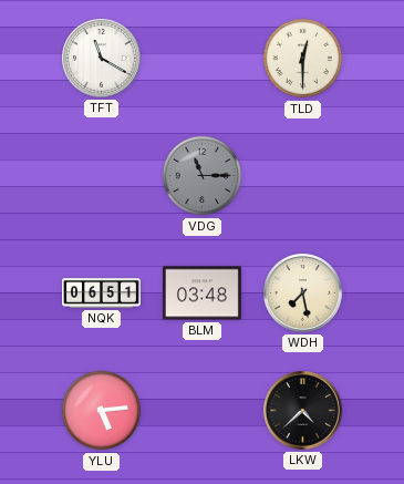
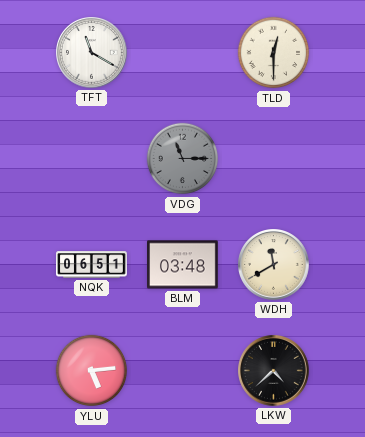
WDH: 7:28 -> 11:40 (274, 265)
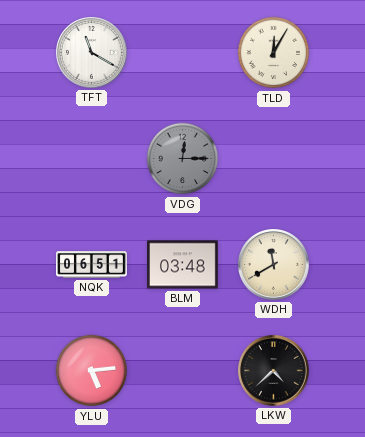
TLD: 12:30 -> 12:05 (274, 53)
VDG: 11:15 -> 12:15 (183, 159)
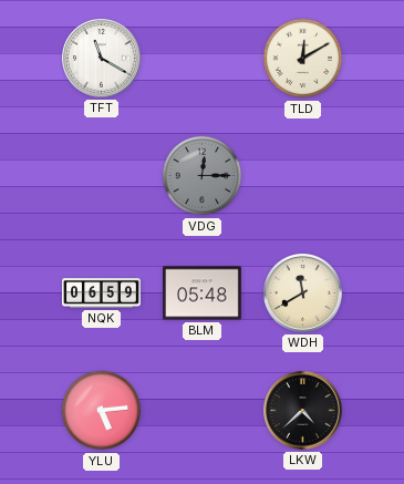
TLD: 12:05 -> 12:10 (303, 59)
NQK: 06:51 -> 06:59 (102, 294)
BLM: 03:48 -> 05:48 (203, 294)
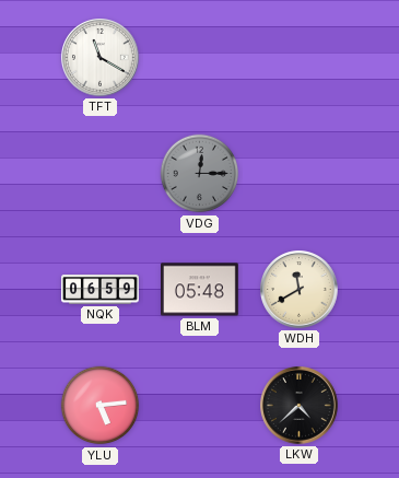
TLD: 12:10 -> none (303, 59)
